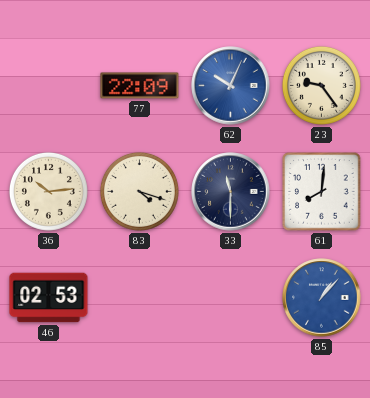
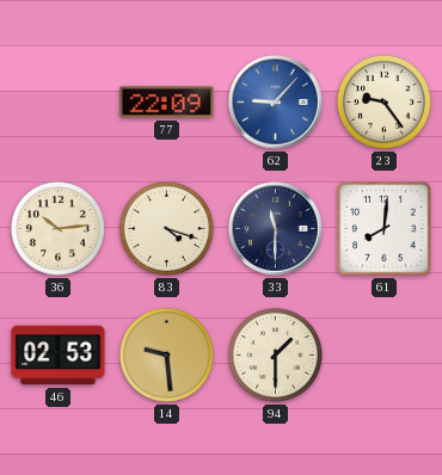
62: 10:04 -> 9:07 (276, 103)
14: none -> 9:29 (166, 354)
94: none -> 1:30 (275, 354)
85: 1:07 -> none (322, 298)
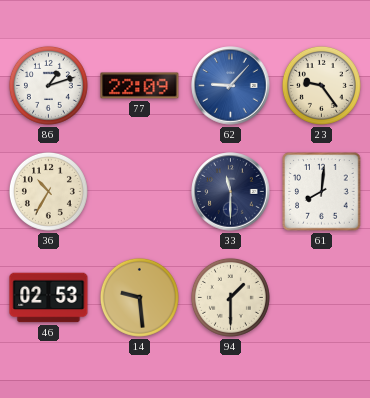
86: none -> 1:12 (48, 85)
36: 10:14 -> 10:35 (48, 191)
83: 4:18 -> none (166, 228)
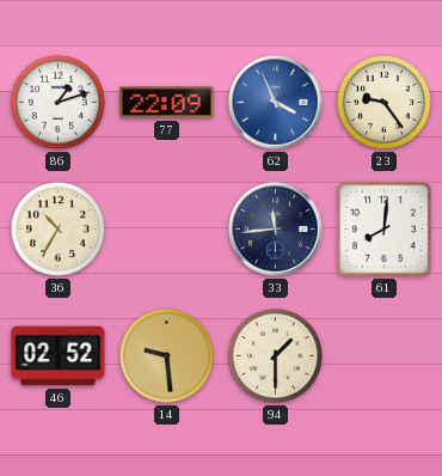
62: 9:07 -> 3:56 (276, 103)
33: 11:30 -> 11:44 (276, 230)
46: 02:53 -> 02:52 (59, 356)
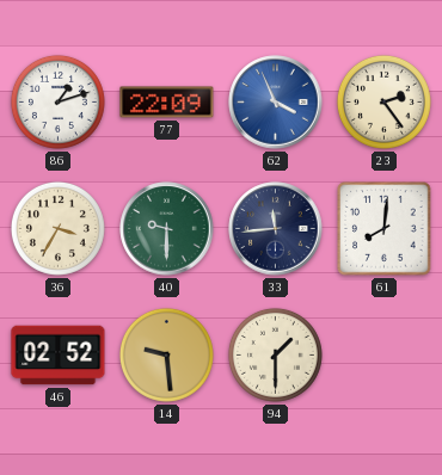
23: 9:24 -> 2:24 (383, 101)
36: 10:35 -> 3:35 (57, 228)
40: none -> 9:30 (167, 229)
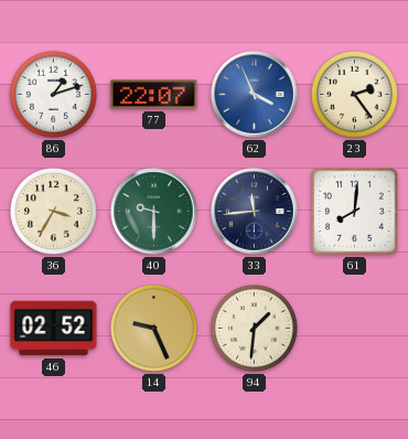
77: 22:09 -> 22:07 (154, 95)
14: 9:29 -> 9:26 (153, 328)
94: 1:30 -> 1:31 (254, 328)
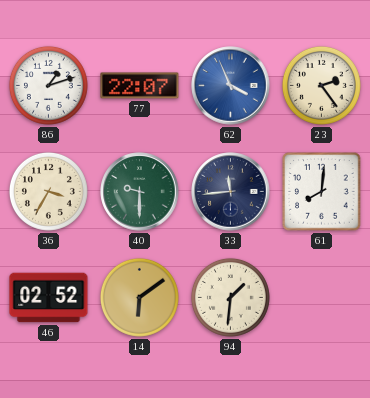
14: 9:26 -> 6:09 (139, 297)
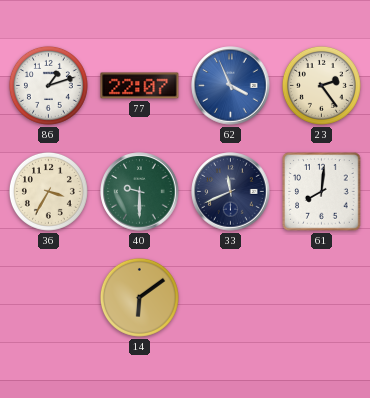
33: 11:44 -> 11:41 (231, 192)
46: 02:52 -> none (49, 298)
94: 1:31 -> none (230, 297)
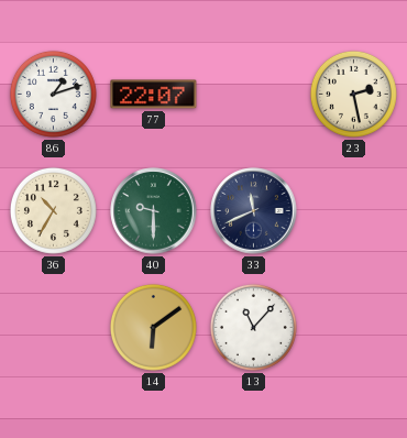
62: 3:56 -> none (231, 86)
23: 2:24 -> 2:28 (353, 94)
36: 3:35 -> 10:35 (53, 210)
61: 8:01 -> none (322, 192)
13: none -> 11:07 (253, 327)
